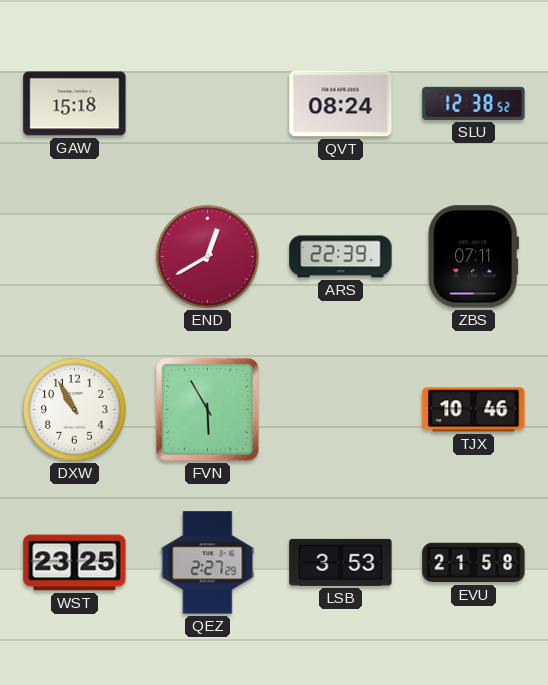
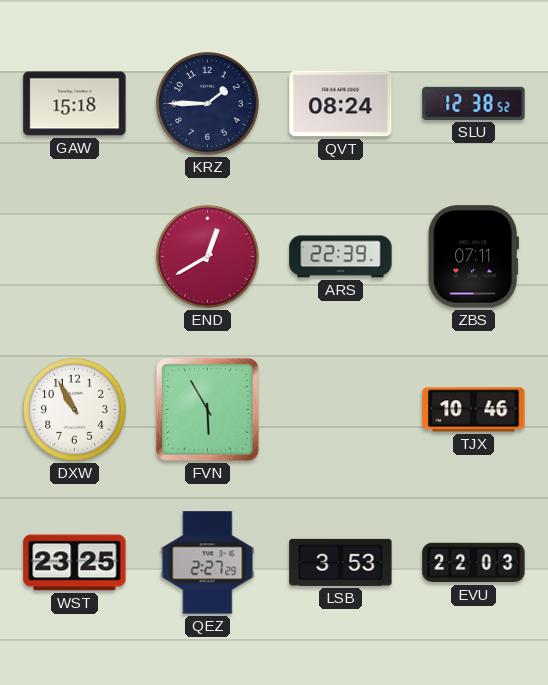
KRZ: none -> 1:45 (208, 104)
EVU: 21:58 -> 22:03 (474, 563)
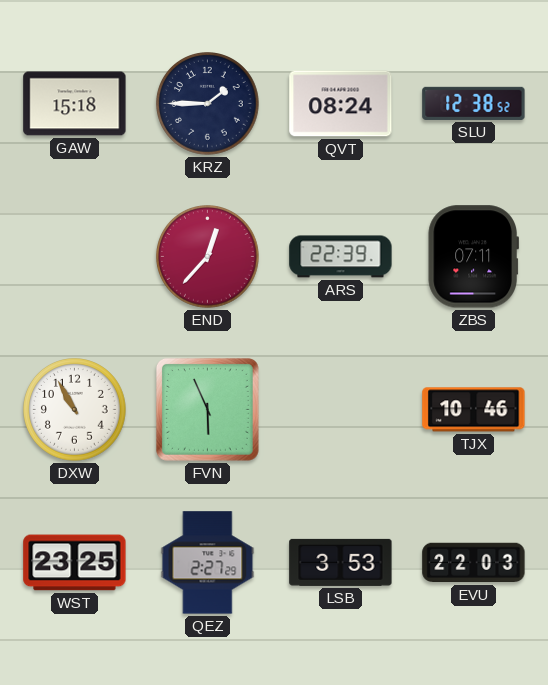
END: 12:40 -> 12:37 (208, 257)
FVN: 5:55 -> 5:56 (207, 409)
